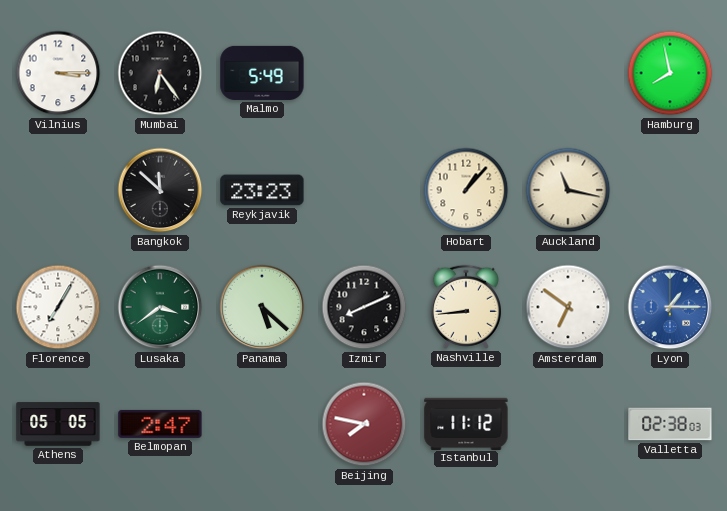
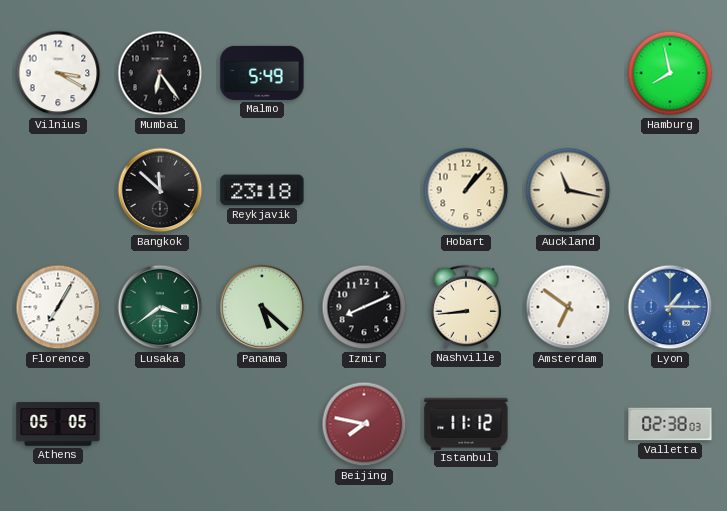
Vilnius: 3:15 -> 3:20 (58, 73)
Reykjavik: 23:23 -> 23:18 (262, 190)
Belmopan: 2:47 -> none (160, 424)
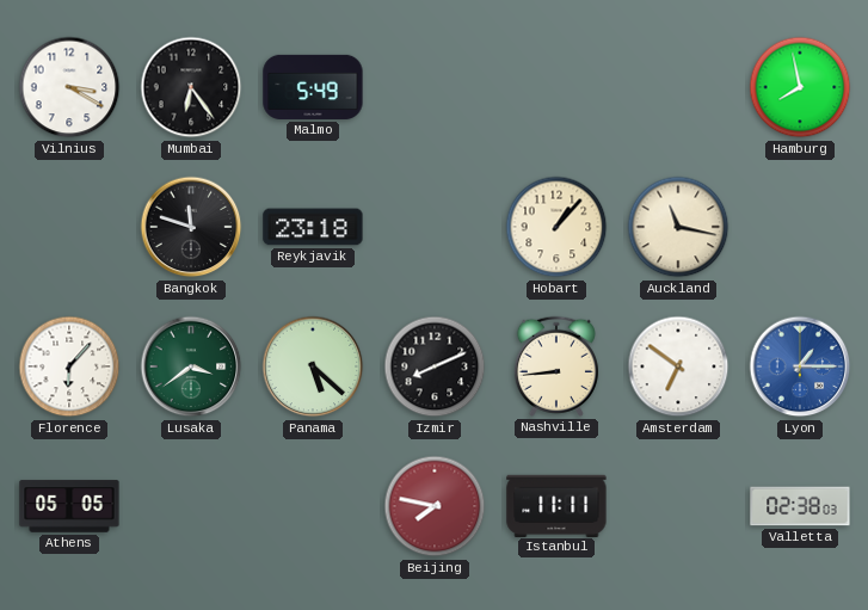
Bangkok: 11:52 -> 11:48 (191, 227)
Florence: 7:05 -> 6:07 (69, 366)
Istanbul: 11:12 -> 11:11 (556, 505)
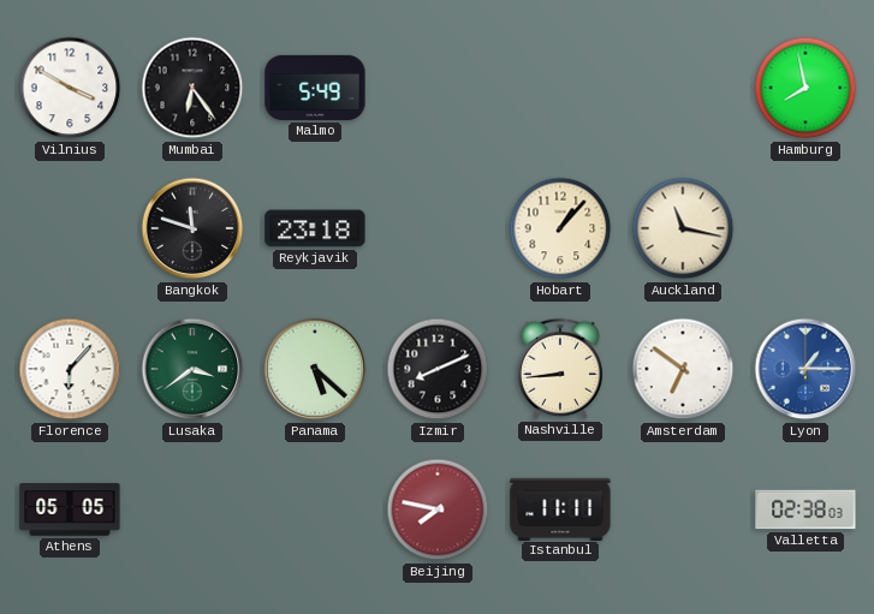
Vilnius: 3:20 -> 3:50 (70, 88)
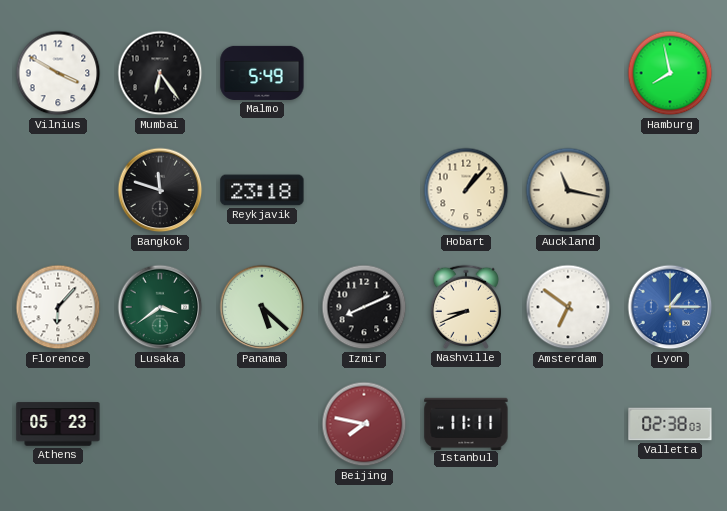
Nashville: 8:44 -> 8:41 (466, 307)
Athens: 05:05 -> 05:23 (58, 424)
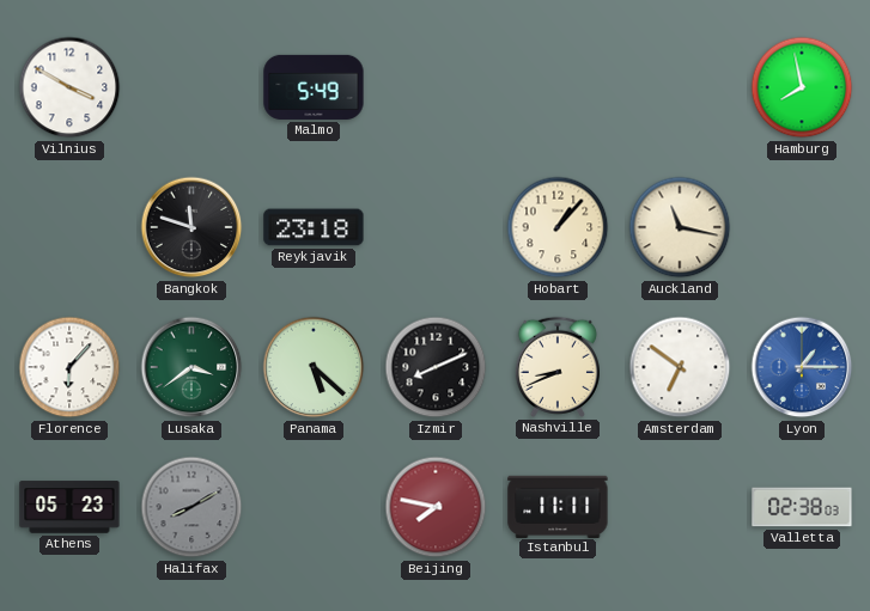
Mumbai: 6:24 -> none (160, 73)
Halifax: none -> 8:10 (191, 507)
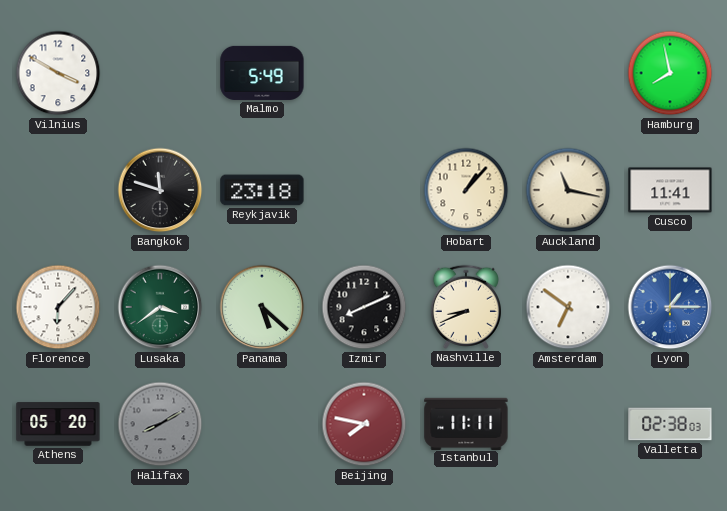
Cusco: none -> 11:41 (670, 190)
Athens: 05:23 -> 05:20 (58, 424)
